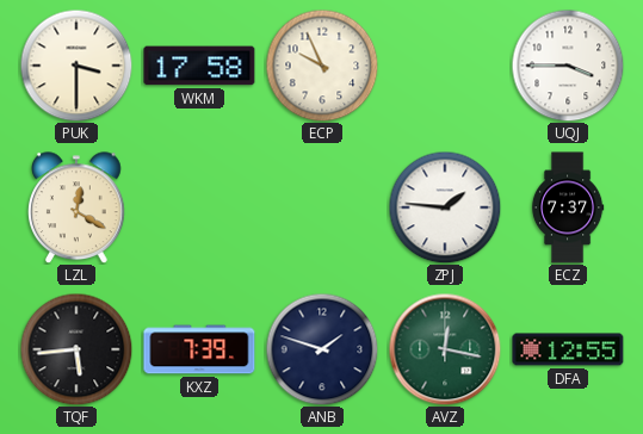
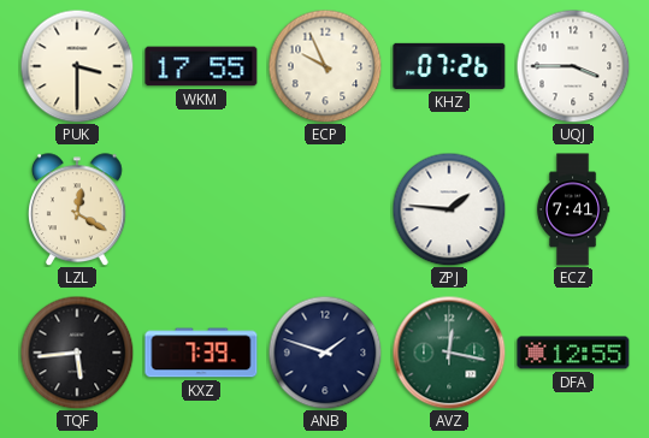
WKM: 17:58 -> 17:55 (201, 66)
KHZ: none -> 07:26 (449, 66)
ECZ: 7:37 -> 7:41 (573, 209)
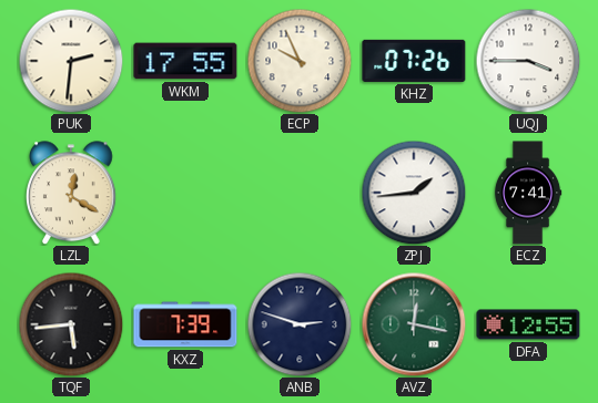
PUK: 3:30 -> 2:31 (71, 61)
ZPJ: 1:46 -> 1:44 (414, 193)
ANB: 1:48 -> 2:48 (300, 324)
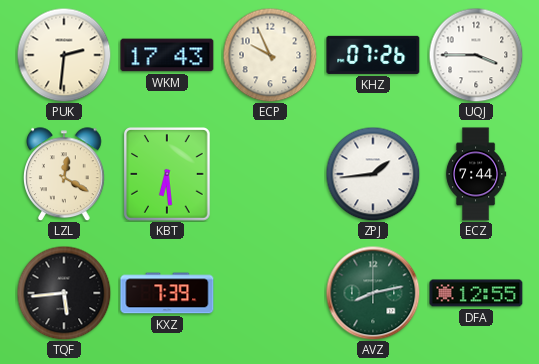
WKM: 17:55 -> 17:43 (167, 55)
KBT: none -> 6:29 (168, 175)
ECZ: 7:41 -> 7:44 (476, 174)
ANB: 2:48 -> none (300, 324)
AVZ: 12:17 -> 8:13 (373, 293)
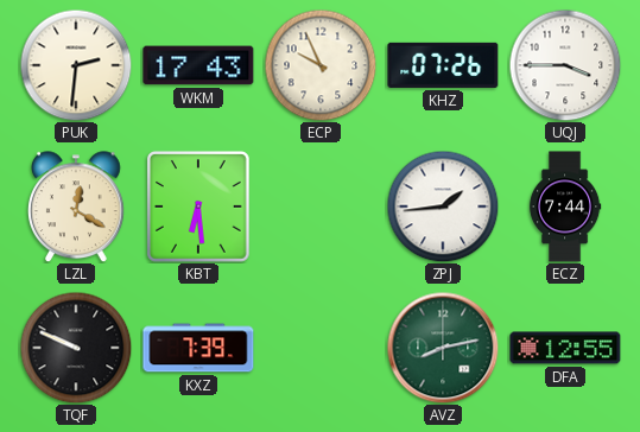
TQF: 5:44 -> 9:49 (76, 348)
